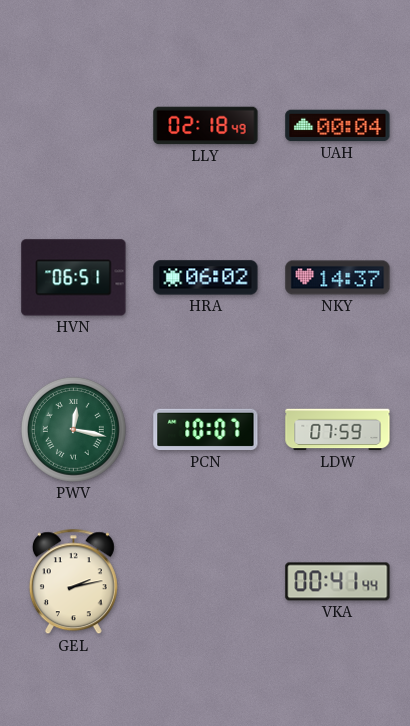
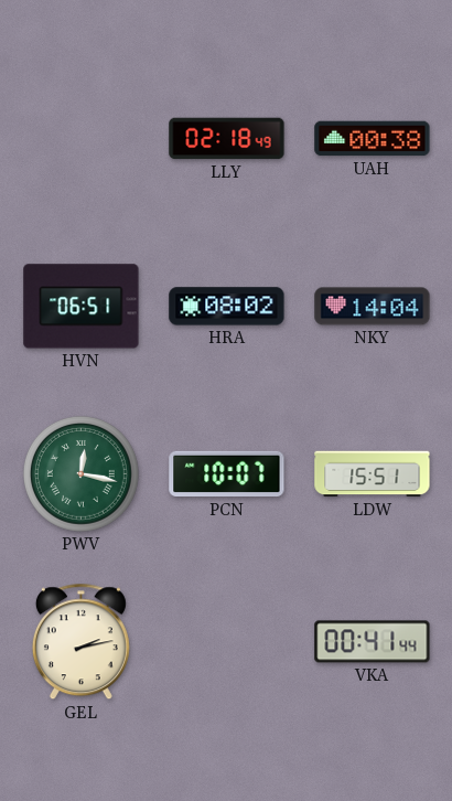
UAH: 00:04 -> 00:38 (373, 139)
HRA: 06:02 -> 08:02 (227, 307)
NKY: 14:37 -> 14:04 (373, 307)
LDW: 07:59 -> 15:51 (373, 474)
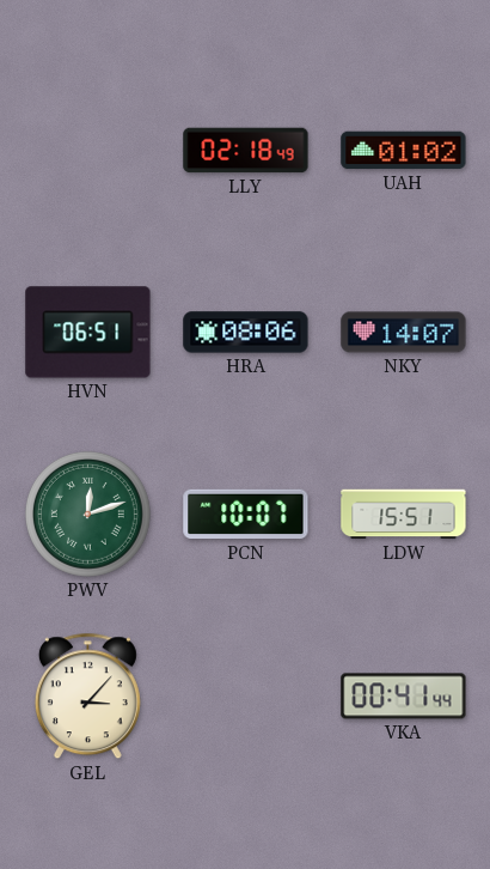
UAH: 00:38 -> 01:02 (404, 151)
HRA: 08:02 -> 08:06 (246, 333)
NKY: 14:04 -> 14:07 (404, 333)
PWV: 12:17 -> 12:12 (88, 515)
GEL: 2:13 -> 3:07 (87, 697)
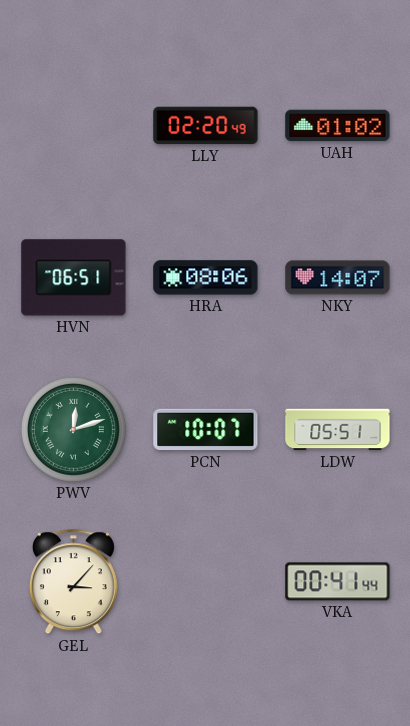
LLY: 02:18 -> 02:20 (206, 126)
LDW: 15:51 -> 05:51 (338, 430)
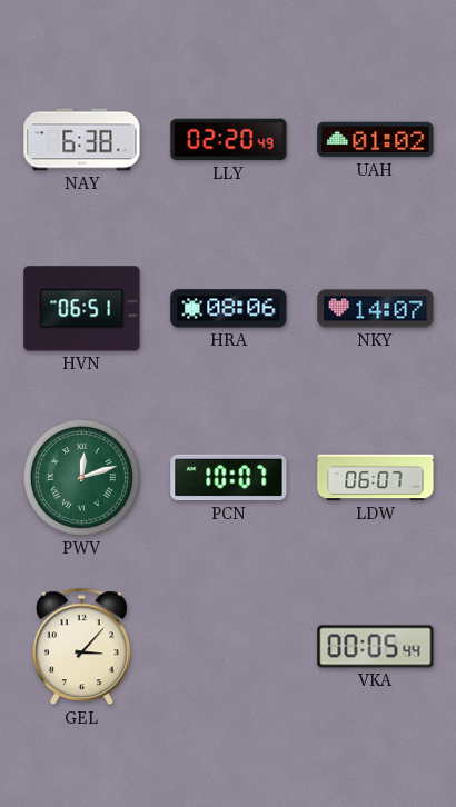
NAY: none -> 6:38 (82, 140)
LDW: 05:51 -> 06:07 (376, 478)
VKA: 00:41 -> 00:05 (376, 647)
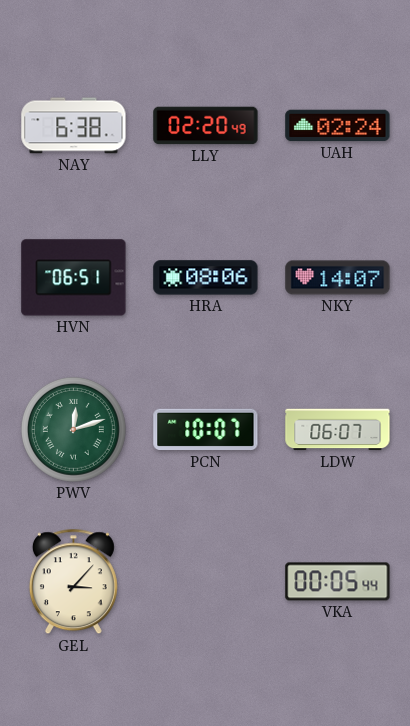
UAH: 01:02 -> 02:24 (338, 126)
